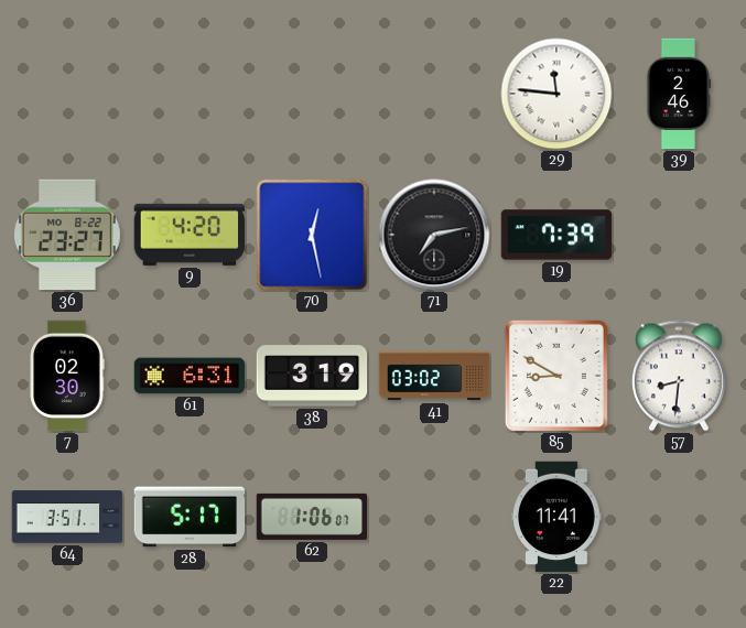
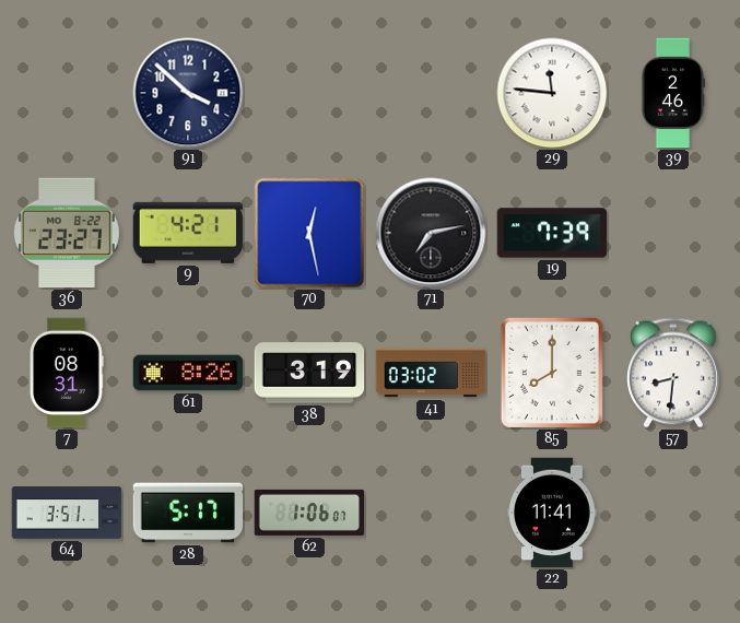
91: none -> 3:52 (188, 93)
9: 4:20 -> 4:21 (188, 233)
7: 02:30 -> 08:31 (67, 373)
61: 6:31 -> 8:26 (188, 373)
85: 8:50 -> 8:00 (552, 373)
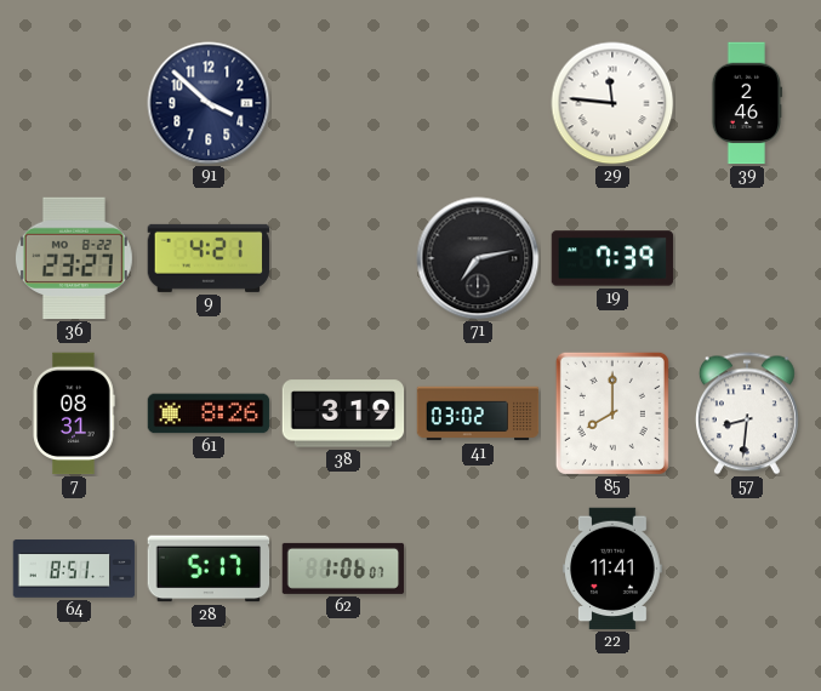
70: 12:28 -> none (309, 233)
64: 3:51 -> 8:51 (74, 569)
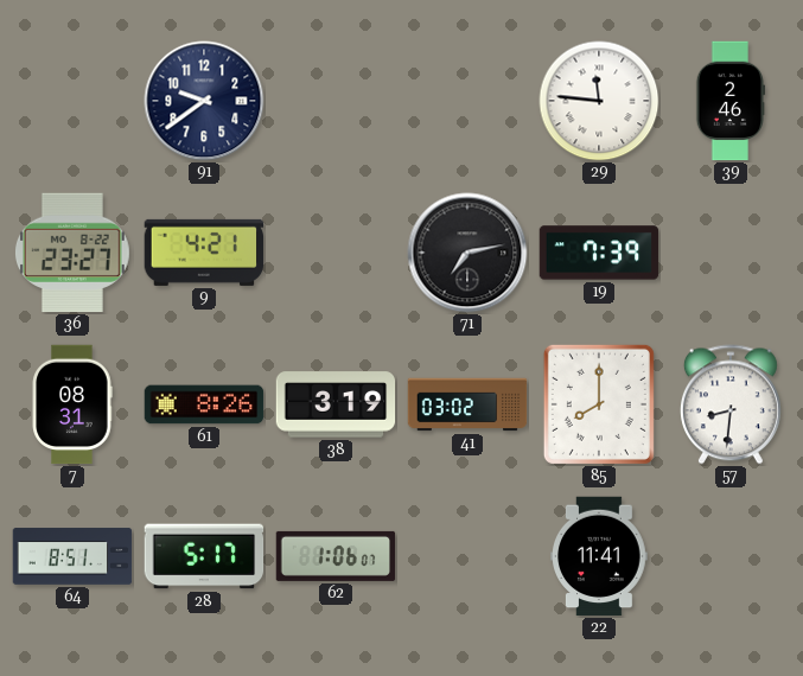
91: 3:52 -> 9:39 (204, 101)
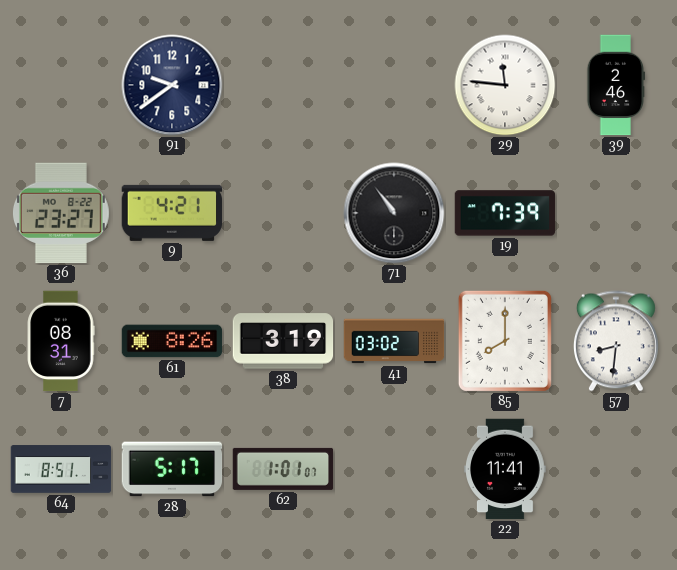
71: 7:13 -> 10:54 (394, 213)
62: 1:06 -> 1:01 (283, 469)
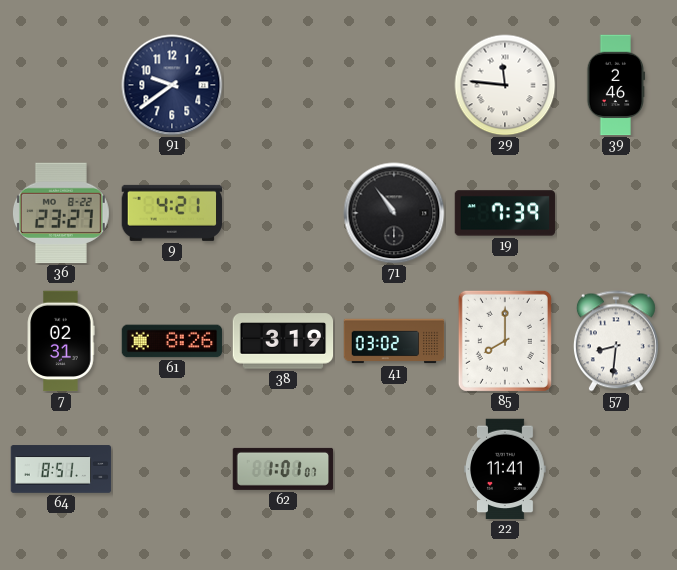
7: 08:31 -> 02:31 (61, 341)
28: 5:17 -> none (172, 469)
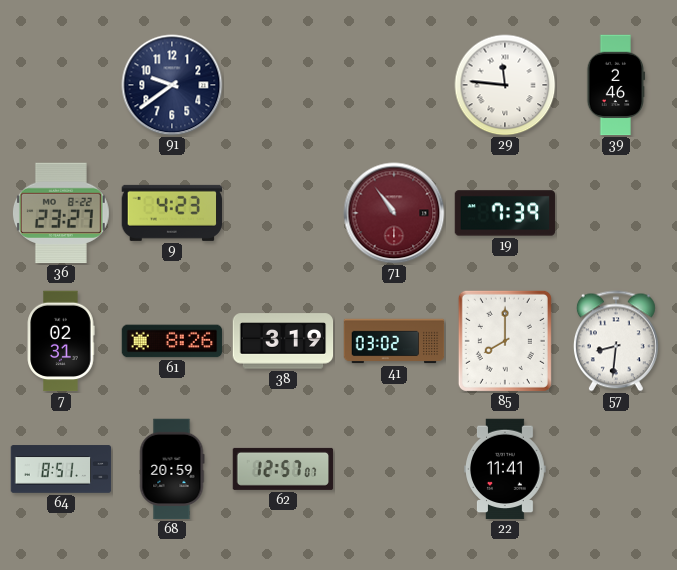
9: 4:21 -> 4:23 (172, 213)
71 dial: black -> burgundy (394, 213)
68: none -> 20:59 (172, 469)
62: 1:01 -> 12:57 (283, 469)
